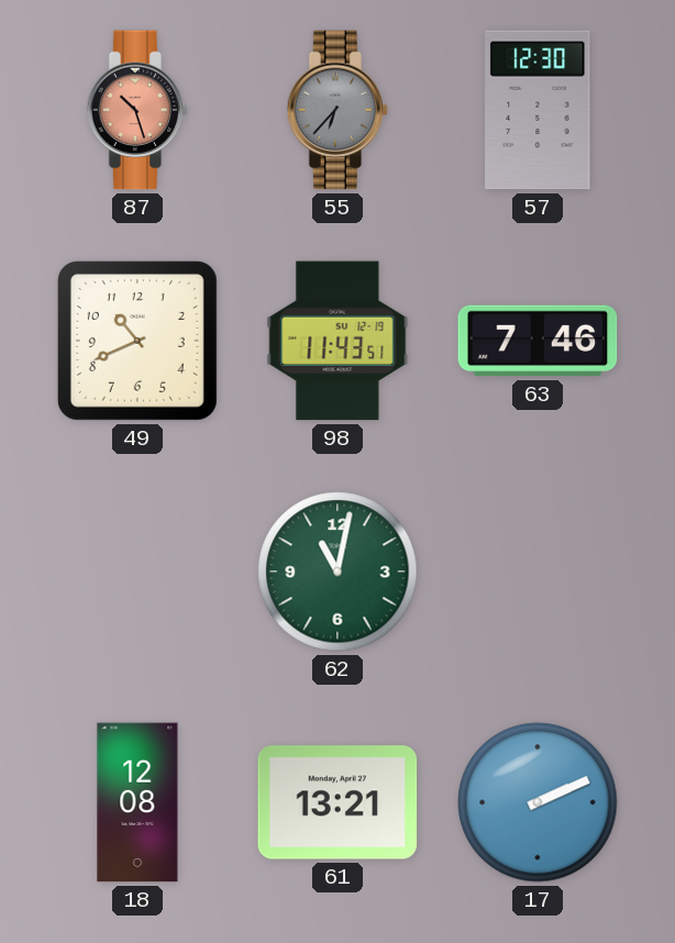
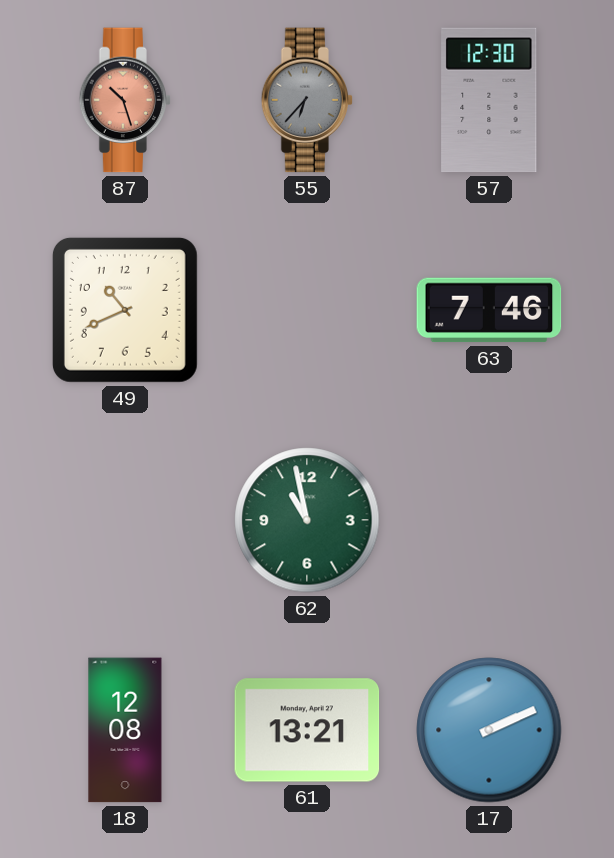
98: 11:43 -> none (337, 341)
62: 11:02 -> 10:58 (307, 520)
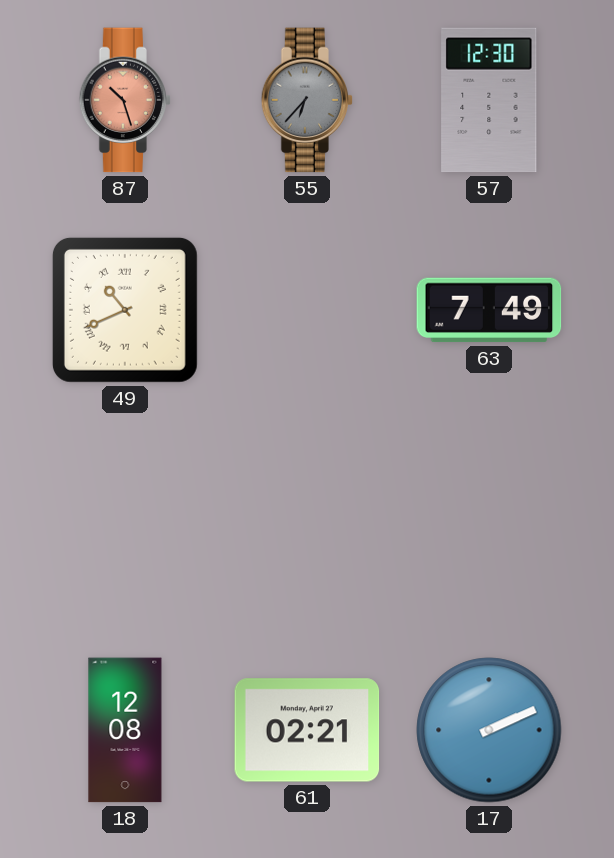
49 numerals: Arabic -> Roman (125, 310)
63: 7:46 -> 7:49 (489, 310)
62: 10:58 -> none (307, 520)
61: 13:21 -> 02:21 (307, 730)
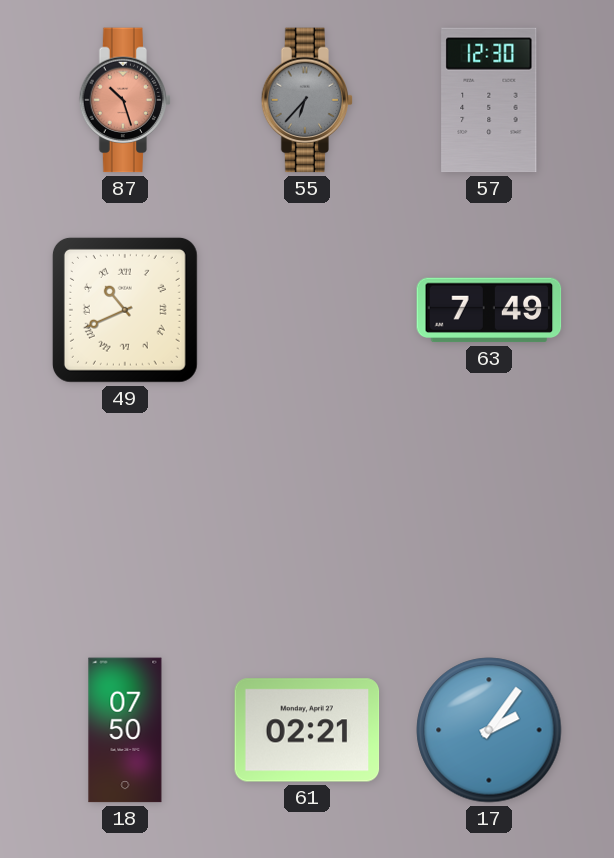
18: 12:08 -> 07:50 (125, 730)
17: 2:11 -> 2:06 (489, 730)
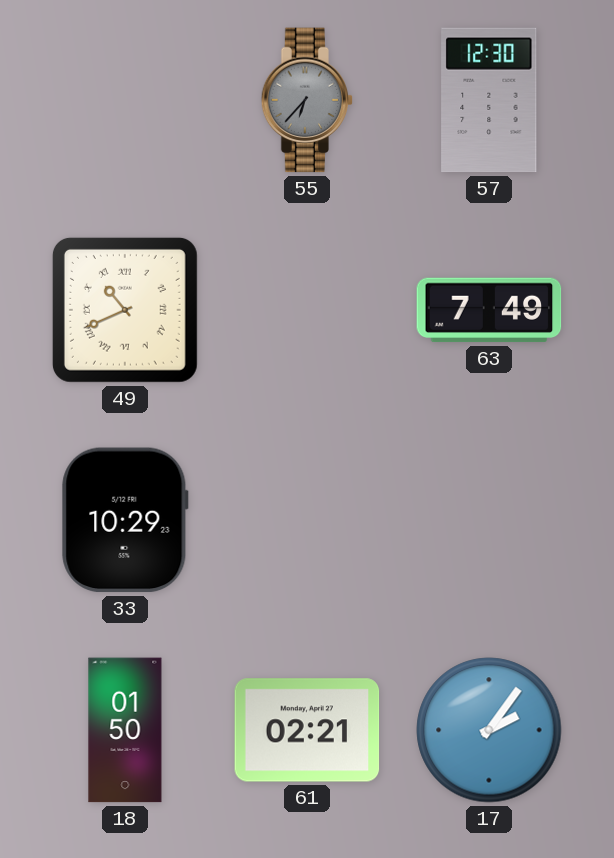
87: 10:27 -> none (125, 100)
33: none -> 10:29 (125, 520)
18: 07:50 -> 01:50 (125, 730)
